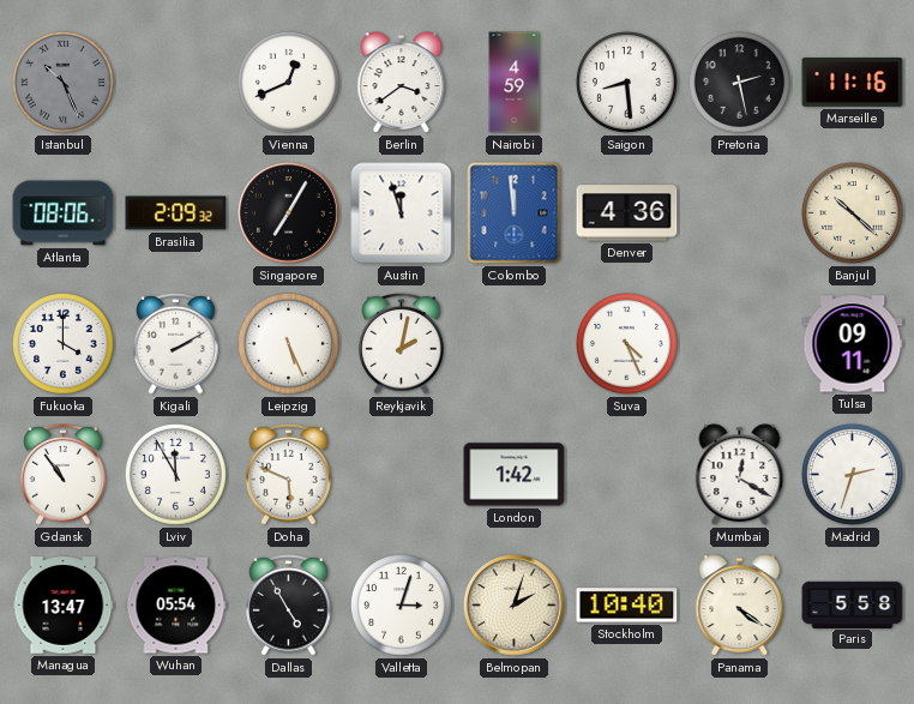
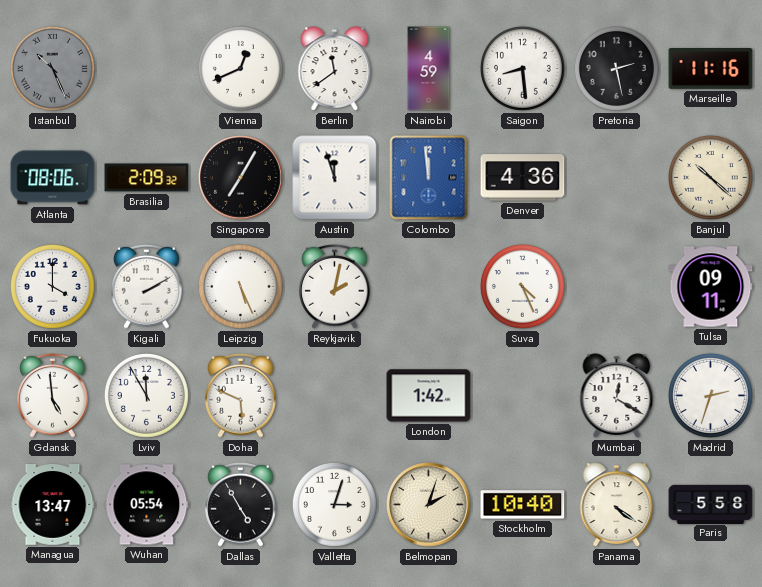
Berlin: 3:39 -> 11:39 (335, 69)
Gdansk: 10:54 -> 4:59 (53, 396)
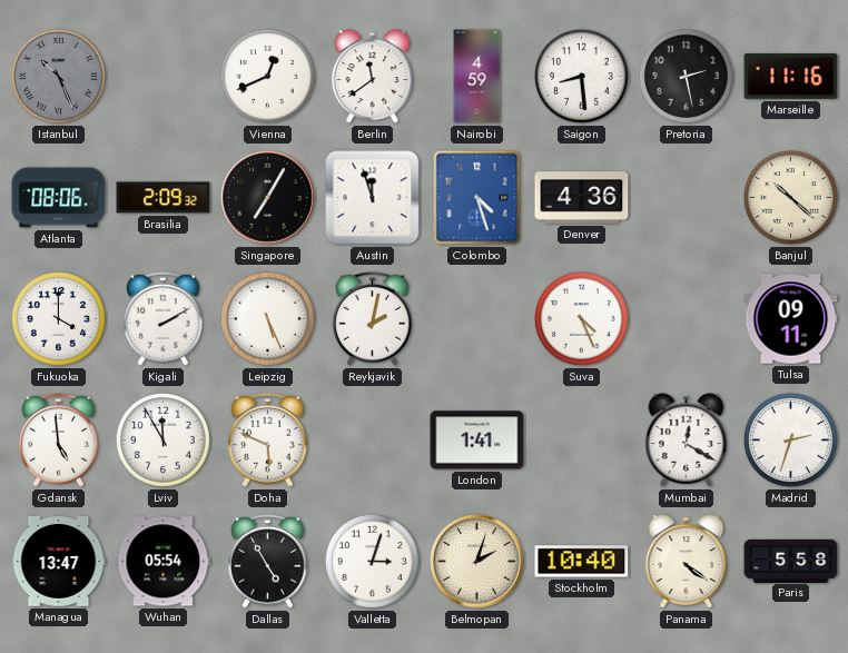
Colombo: 11:59 -> 4:27 (477, 198)
London: 1:42 -> 1:41 (477, 441)
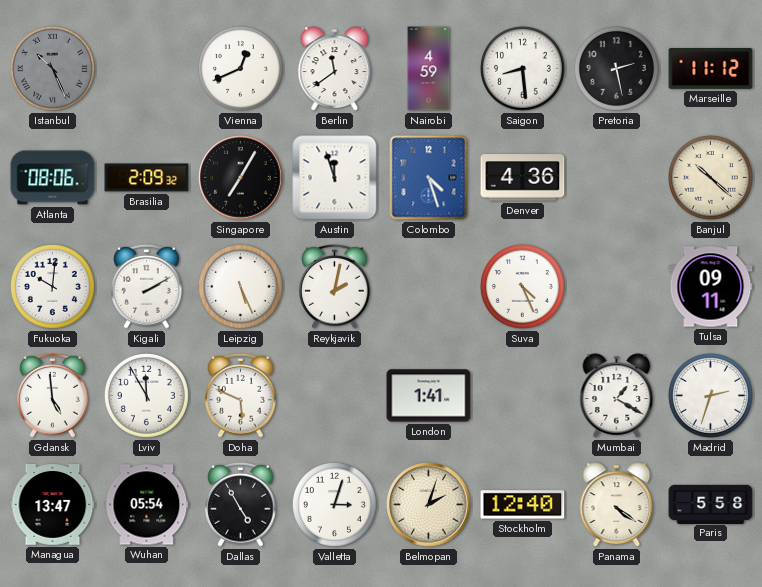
Marseille: 11:16 -> 11:12 (711, 69)
Fukuoka: 4:00 -> 10:01 (52, 286)
Mumbai: 12:20 -> 1:20 (617, 396)
Stockholm: 10:40 -> 12:40 (523, 505)
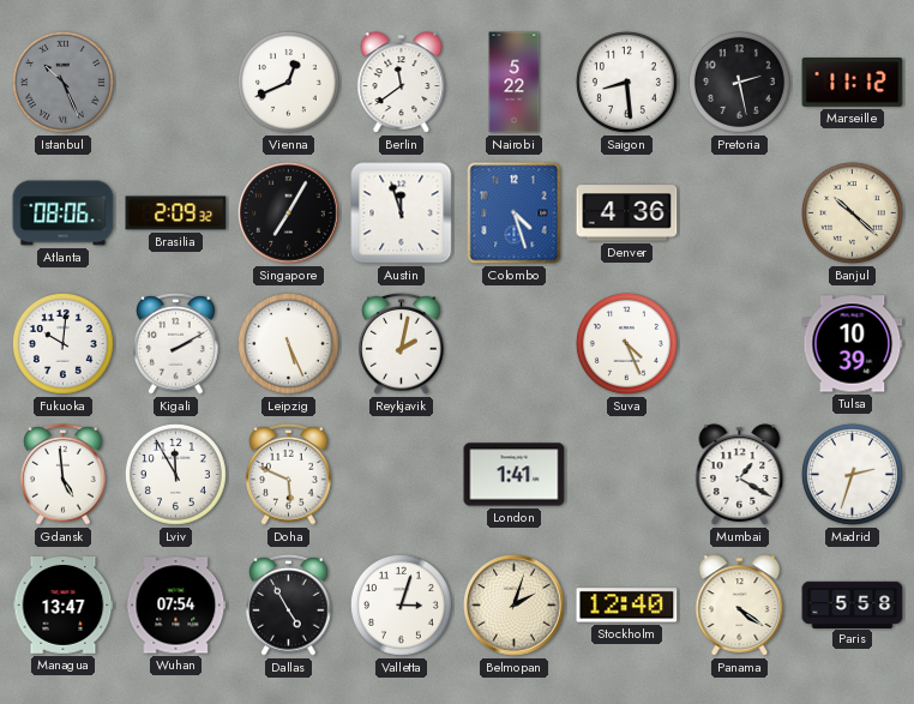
Nairobi: 4:59 -> 5:22 (515, 83)
Tulsa: 09:11 -> 10:39 (853, 344)
Wuhan: 05:54 -> 07:54 (176, 606)
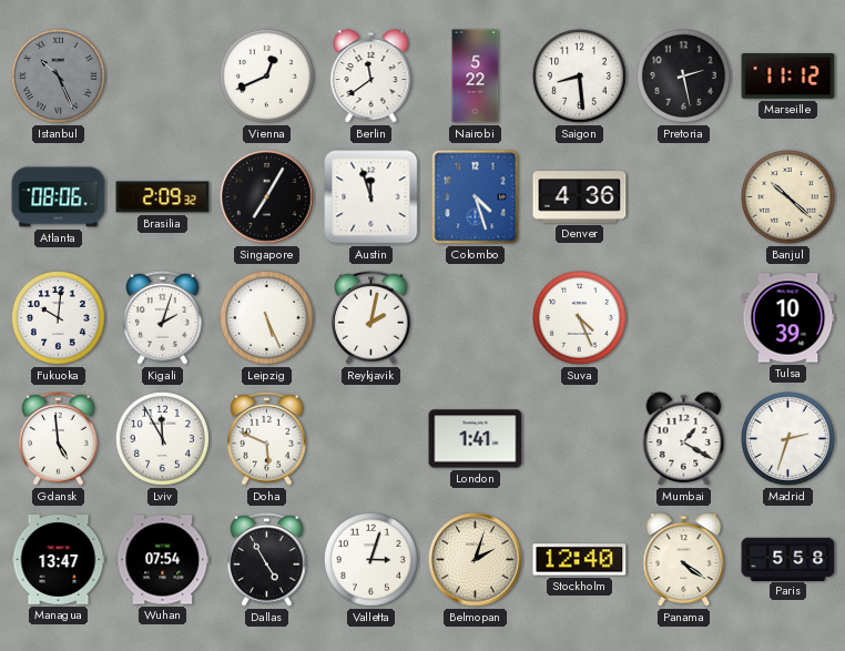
Kigali: 2:10 -> 2:03 (163, 318)
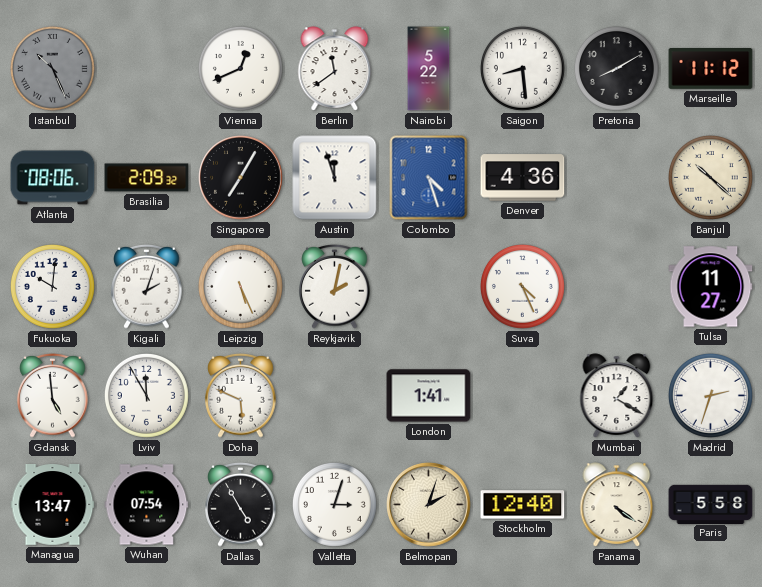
Pretoria: 2:28 -> 8:10 (616, 68)
Tulsa: 10:39 -> 11:27 (711, 287)
